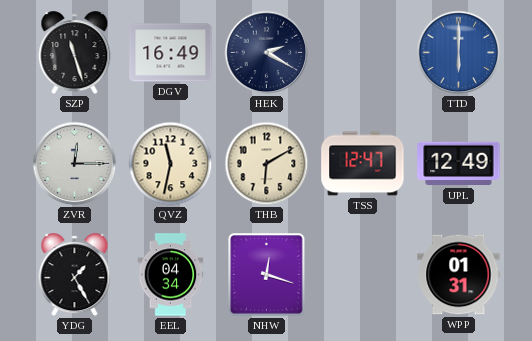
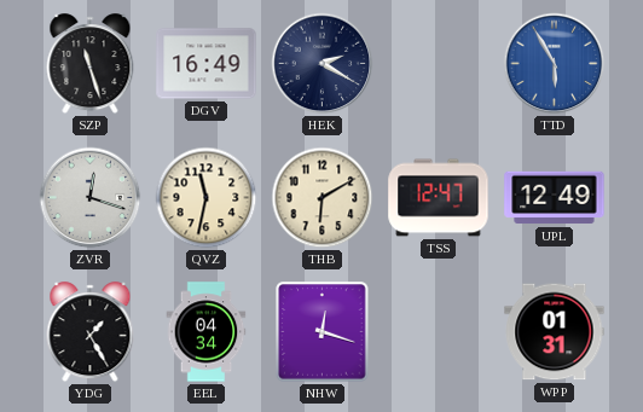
TTD: 6:00 -> 5:55 (555, 64)
ZVR: 12:15 -> 12:18 (91, 198)
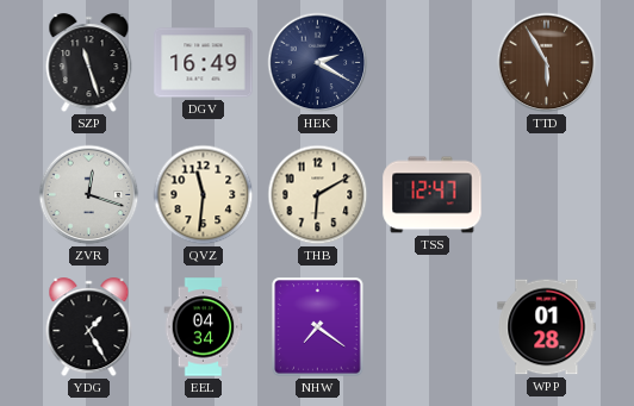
TTD dial: blue -> brown (547, 63)
QVZ: 11:32 -> 11:31 (204, 195)
UPL: 12:49 -> none (555, 198)
NHW: 12:18 -> 7:21 (318, 327)
WPP: 01:31 -> 01:28 (547, 327)
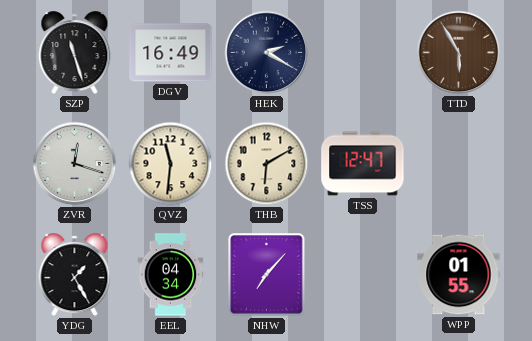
NHW: 7:21 -> 7:07 (267, 275)
WPP: 01:28 -> 01:55 (459, 275)
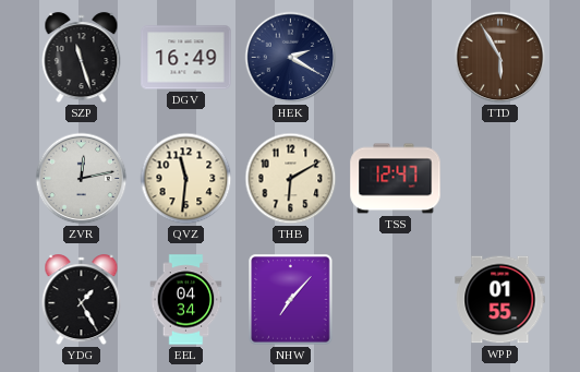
ZVR: 12:18 -> 12:13 (82, 179)
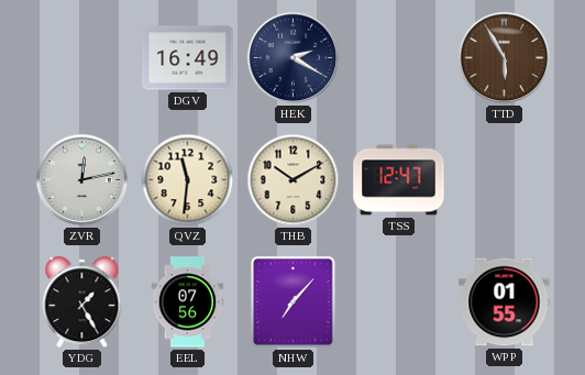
SZP: 11:27 -> none (82, 58)
THB: 6:10 -> 10:10 (294, 180)
EEL: 04:34 -> 07:56 (188, 302)
